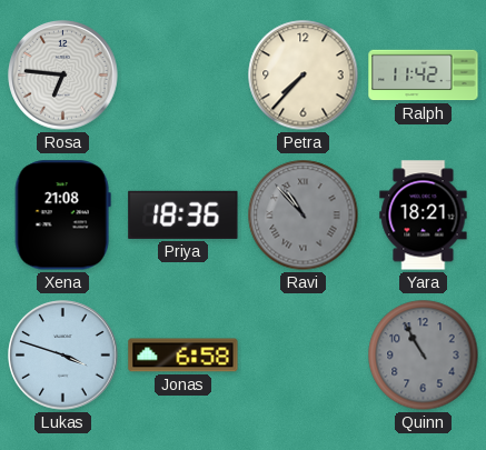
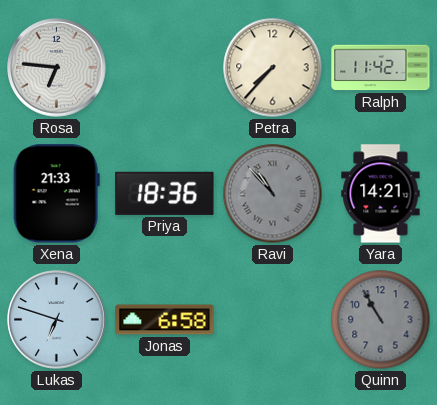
Xena: 21:08 -> 21:33 (56, 194)
Yara: 18:21 -> 14:21 (381, 194)
Lukas: 3:48 -> 6:48 (57, 320)
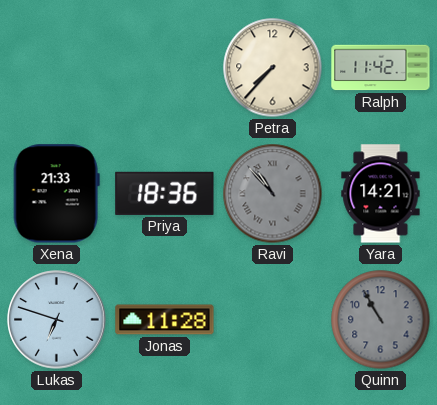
Rosa: 6:46 -> none (57, 68)
Jonas: 6:58 -> 11:28 (165, 320)
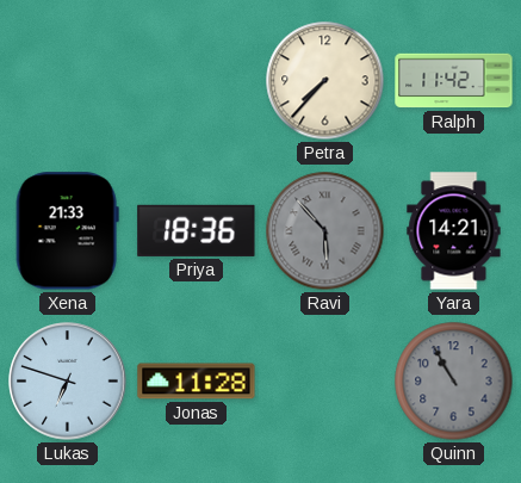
Ravi: 10:53 -> 5:53 (325, 231)
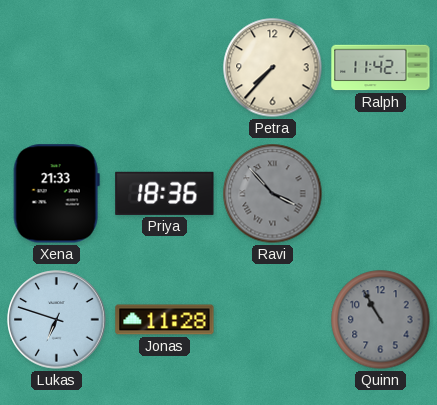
Ravi: 5:53 -> 3:53 (273, 194)
Yara: 14:21 -> none (454, 231)
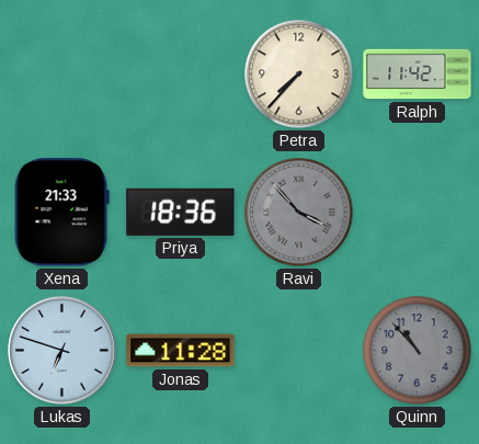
Quinn: 10:55 -> 10:53 (418, 351)
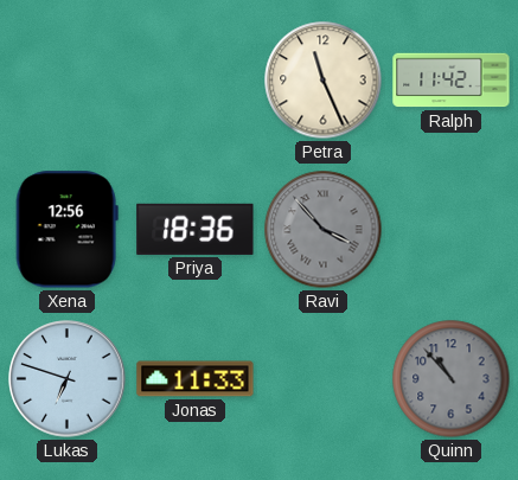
Petra: 7:37 -> 11:26 (324, 81)
Xena: 21:33 -> 12:56 (66, 230)
Jonas: 11:28 -> 11:33 (196, 379)
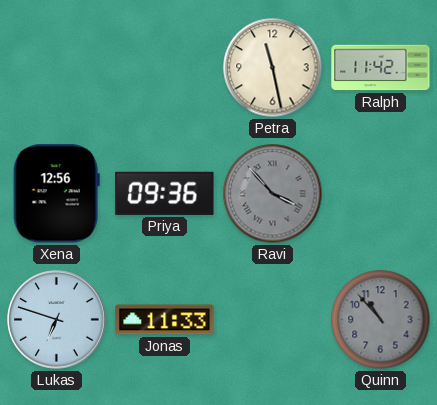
Petra: 11:26 -> 11:28 (273, 68)
Priya: 18:36 -> 09:36 (165, 193)
